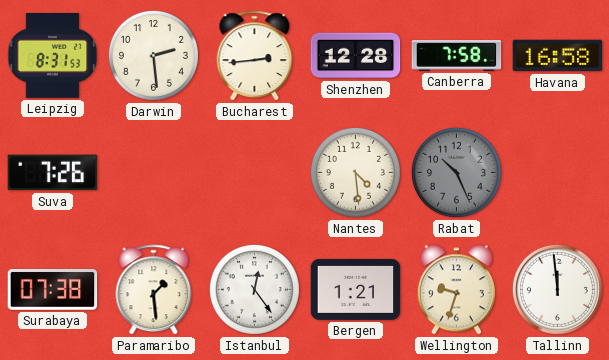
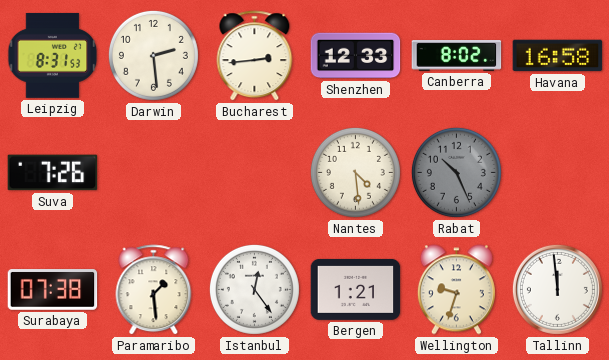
Shenzhen: 12:28 -> 12:33 (356, 56)
Canberra: 7:58 -> 8:02 (457, 56)
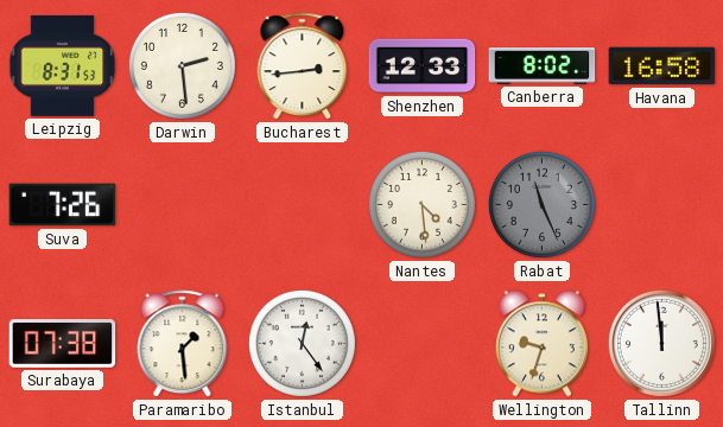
Rabat: 10:26 -> 11:26 (541, 204)
Bergen: 1:21 -> none (356, 289)
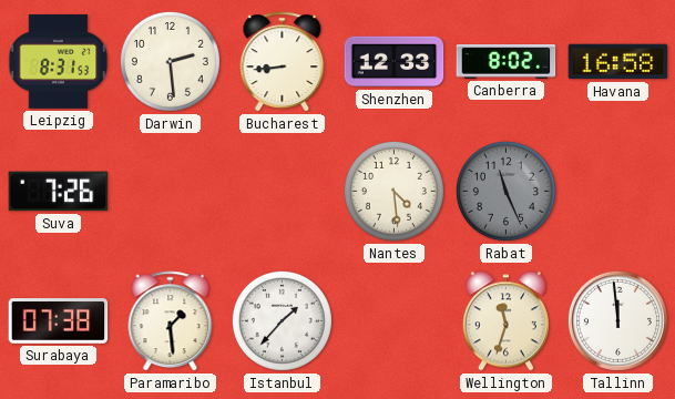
Bucharest: 2:44 -> 8:44 (283, 62)
Istanbul: 12:24 -> 1:37 (282, 320)
Wellington: 9:33 -> 11:33 (505, 321)
